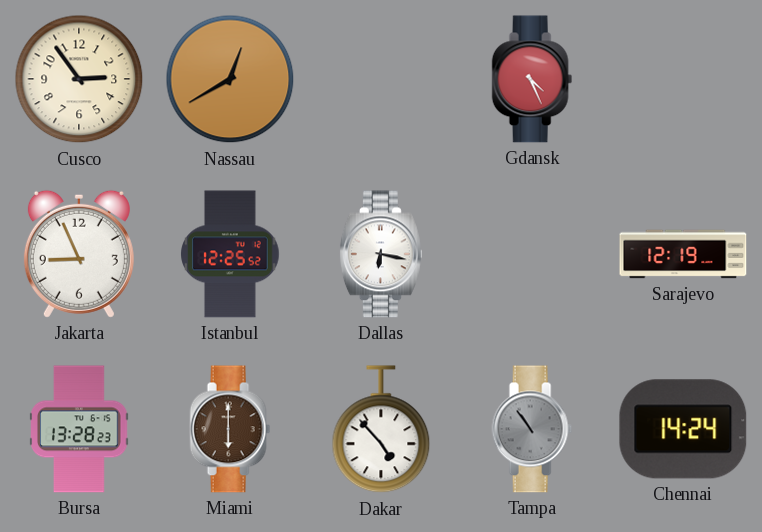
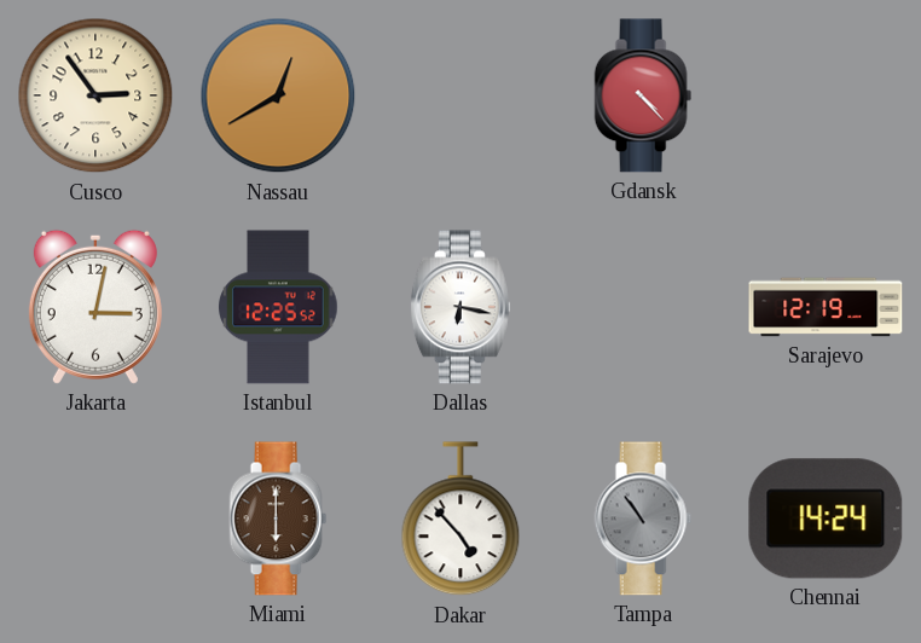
Gdansk: 4:26 -> 4:23 (643, 95)
Jakarta: 8:56 -> 3:02 (95, 307)
Bursa: 13:28 -> none (79, 429)
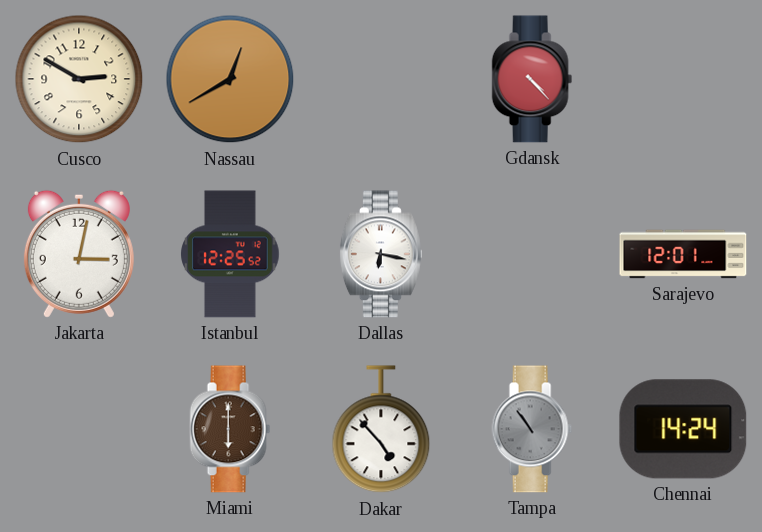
Cusco: 2:54 -> 2:50 (79, 79)
Sarajevo: 12:19 -> 12:01 (683, 254)
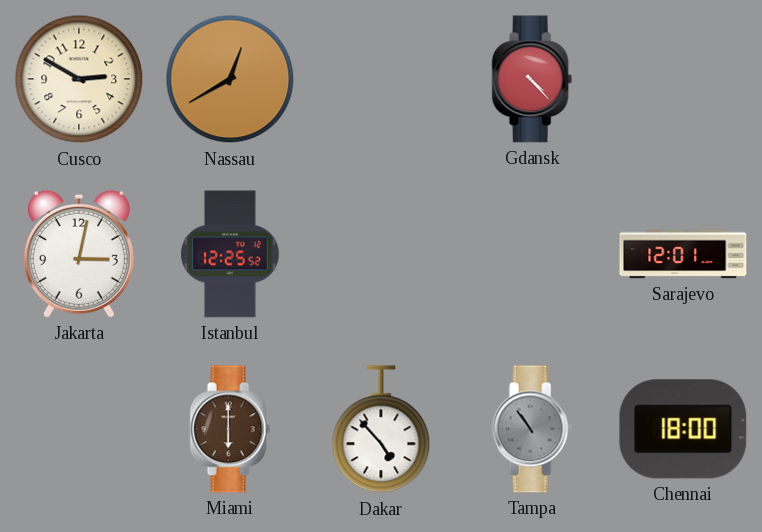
Dallas: 6:17 -> none (381, 254)
Chennai: 14:24 -> 18:00 (683, 429)
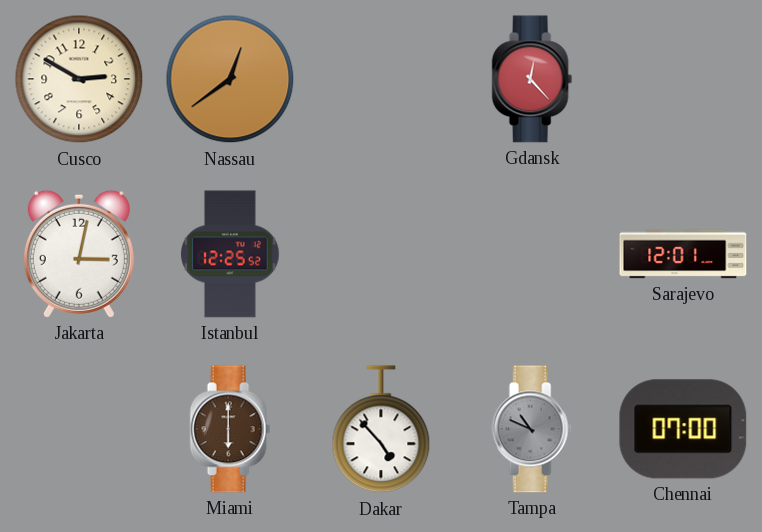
Nassau: 12:40 -> 12:39 (230, 79)
Gdansk: 4:23 -> 12:23 (532, 79)
Tampa: 10:54 -> 10:49 (532, 429)
Chennai: 18:00 -> 07:00 (683, 429)
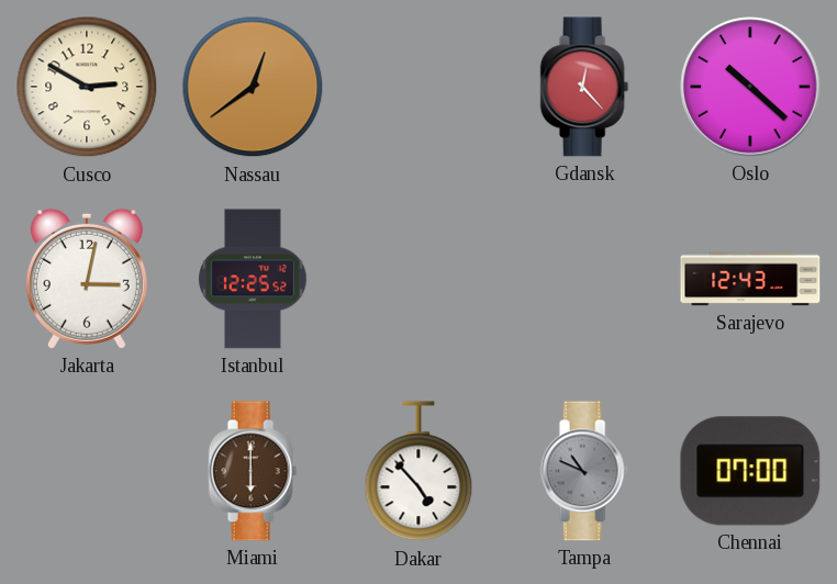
Oslo: none -> 10:22 (750, 87)
Sarajevo: 12:01 -> 12:43 (750, 279)
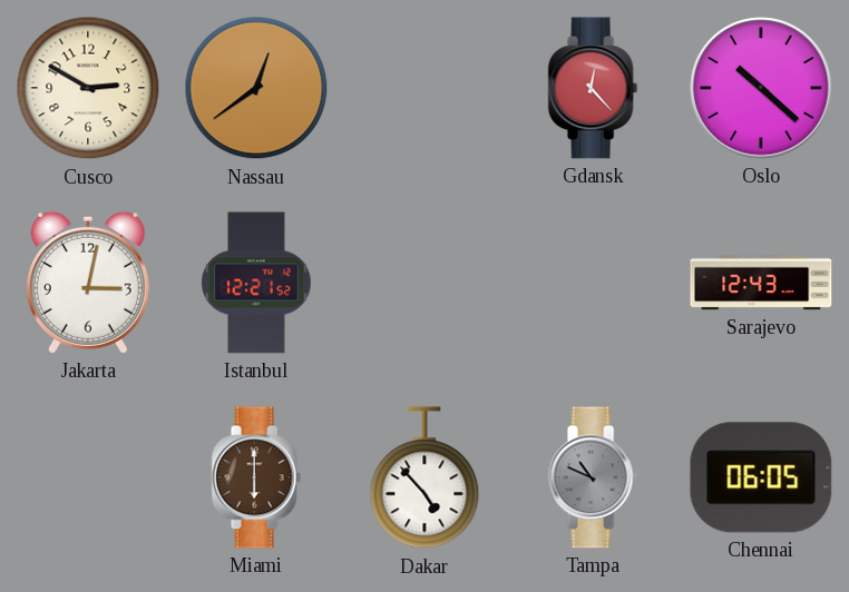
Istanbul: 12:25 -> 12:21 (256, 283)
Chennai: 07:00 -> 06:05 (761, 477)
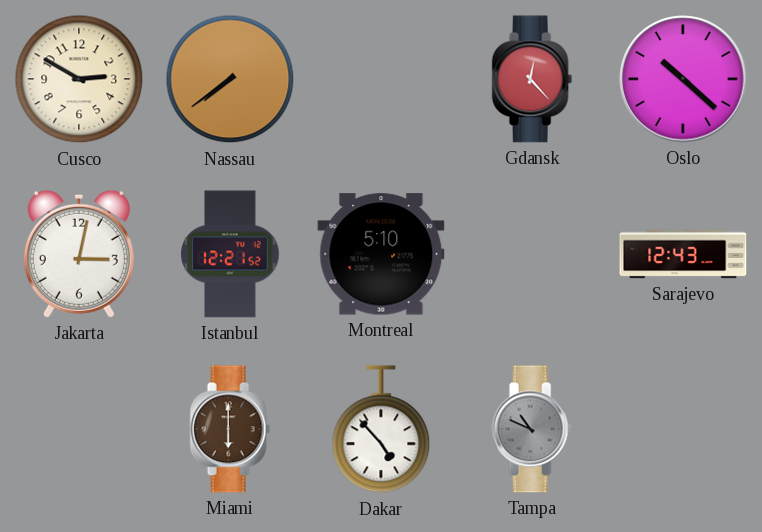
Nassau: 12:39 -> 7:39 (230, 79)
Montreal: none -> 5:10 (381, 254)
Chennai: 06:05 -> none (761, 477)
